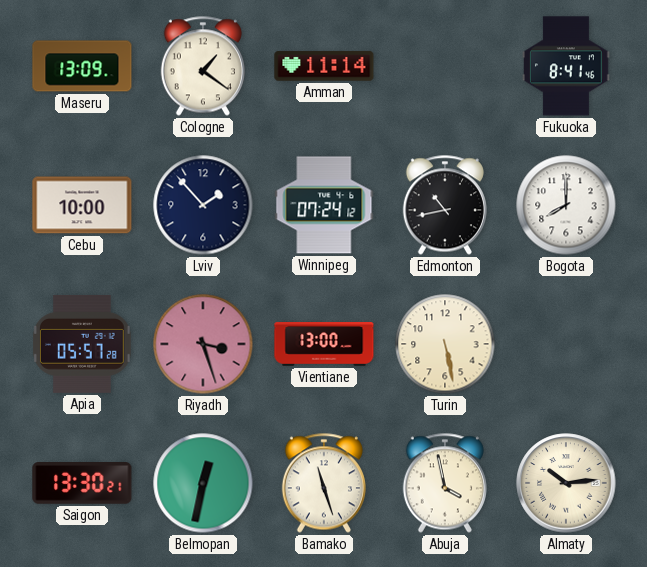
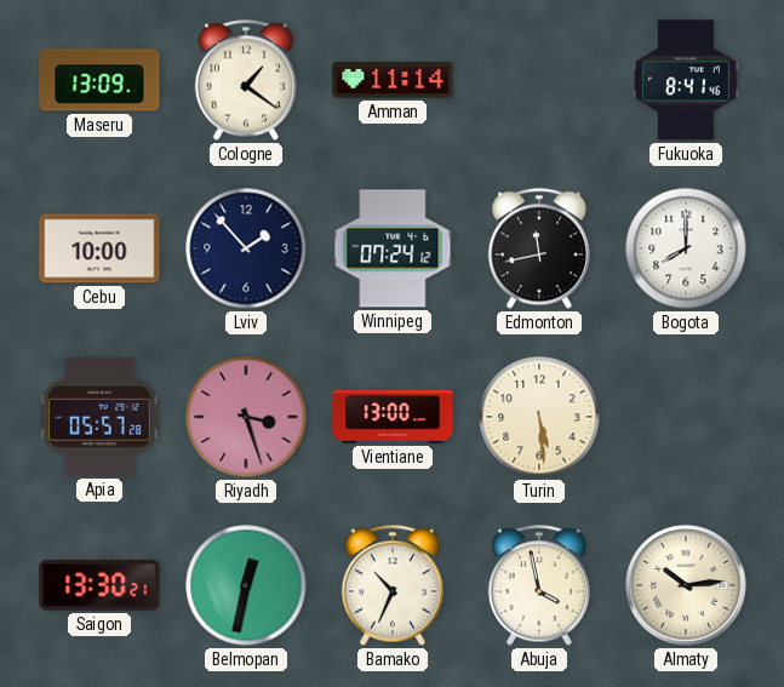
Edmonton: 10:43 -> 11:43 (539, 248)
Turin: 5:28 -> 5:29 (539, 417)
Bamako: 11:27 -> 10:34 (393, 585)
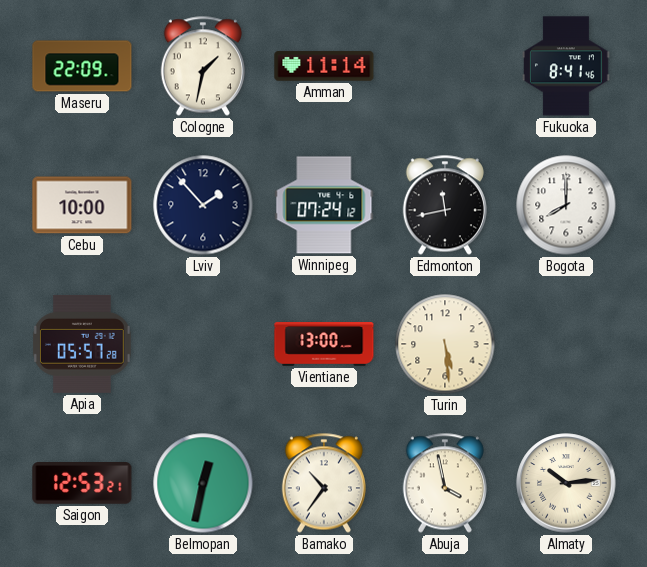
Maseru: 13:09 -> 22:09 (82, 66)
Cologne: 1:21 -> 1:32 (203, 66)
Riyadh: 3:27 -> none (246, 417)
Saigon: 13:30 -> 12:53 (82, 484)
Bamako: 10:34 -> 10:36 (324, 483)
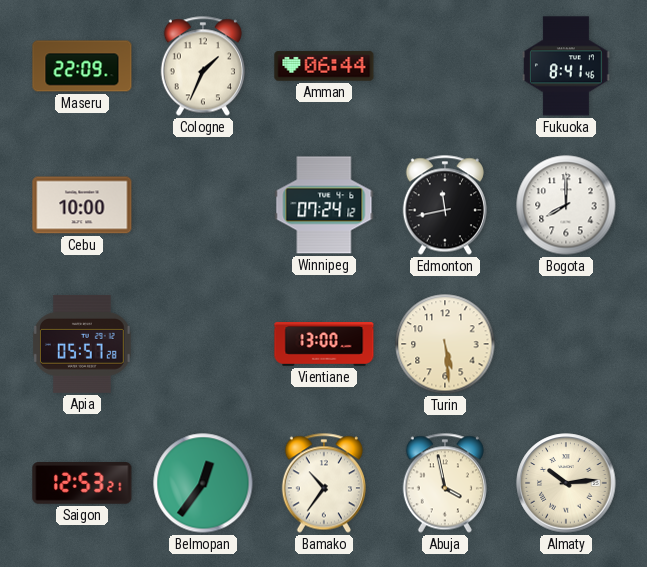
Cologne: 1:32 -> 1:34 (203, 66)
Amman: 11:14 -> 06:44 (324, 66)
Lviv: 1:53 -> none (203, 205)
Belmopan: 12:32 -> 12:36 (203, 483)
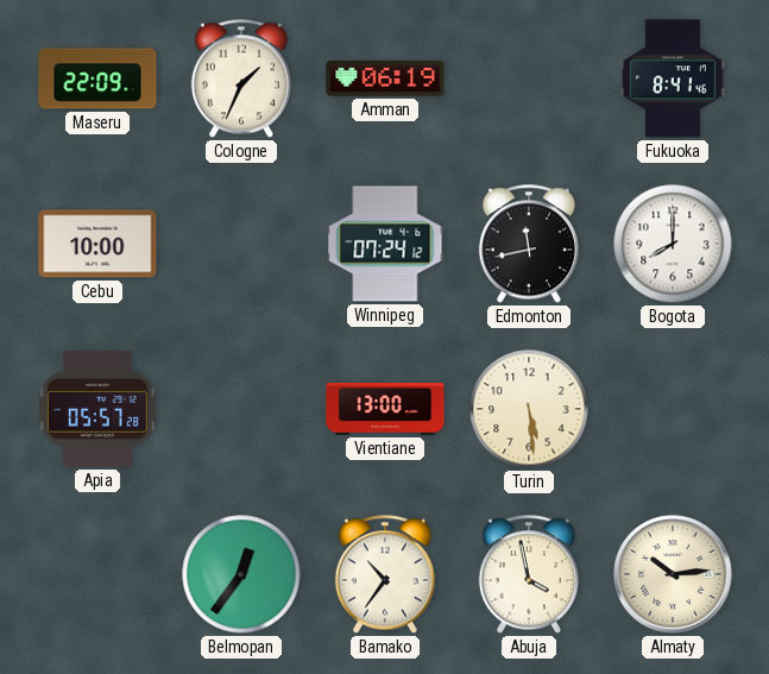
Amman: 06:44 -> 06:19 (385, 78)
Saigon: 12:53 -> none (82, 484)
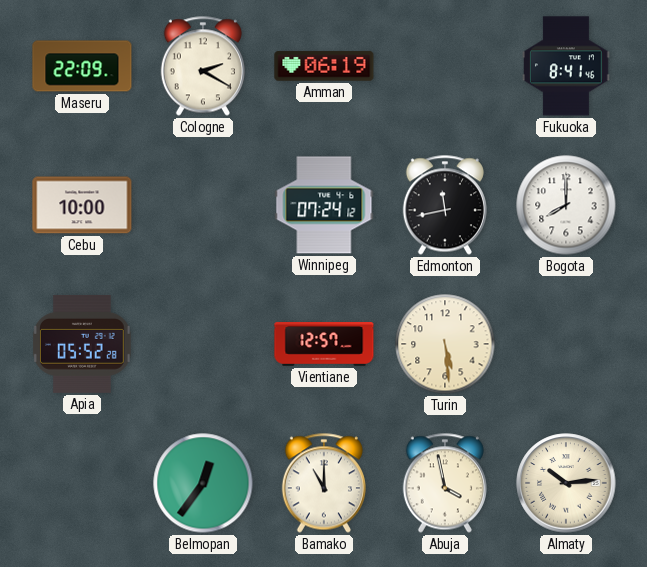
Cologne: 1:34 -> 2:20 (203, 66)
Apia: 05:57 -> 05:52 (82, 344)
Vientiane: 13:00 -> 12:57 (324, 345)
Bamako: 10:36 -> 11:00 (324, 483)
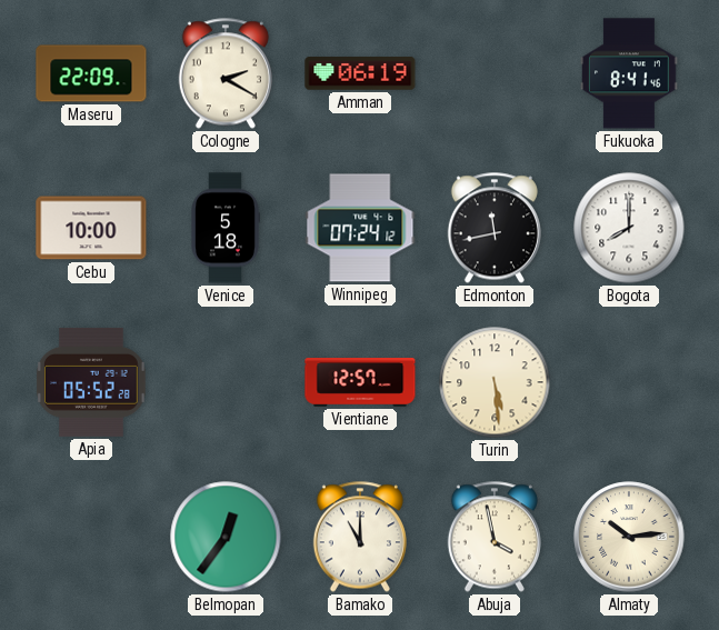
Venice: none -> 5:18 (226, 228)
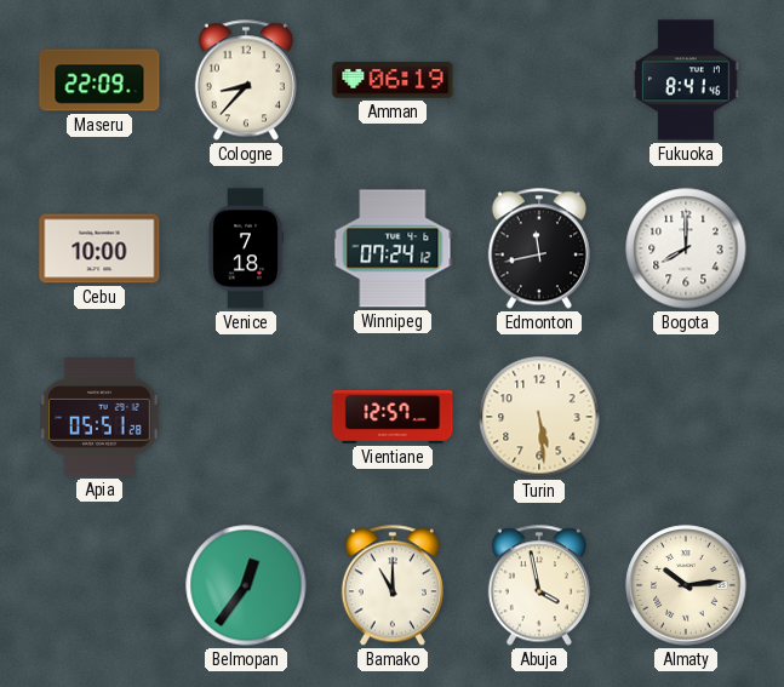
Cologne: 2:20 -> 8:37 (246, 80)
Venice: 5:18 -> 7:18 (246, 248)
Apia: 05:52 -> 05:51 (99, 417)
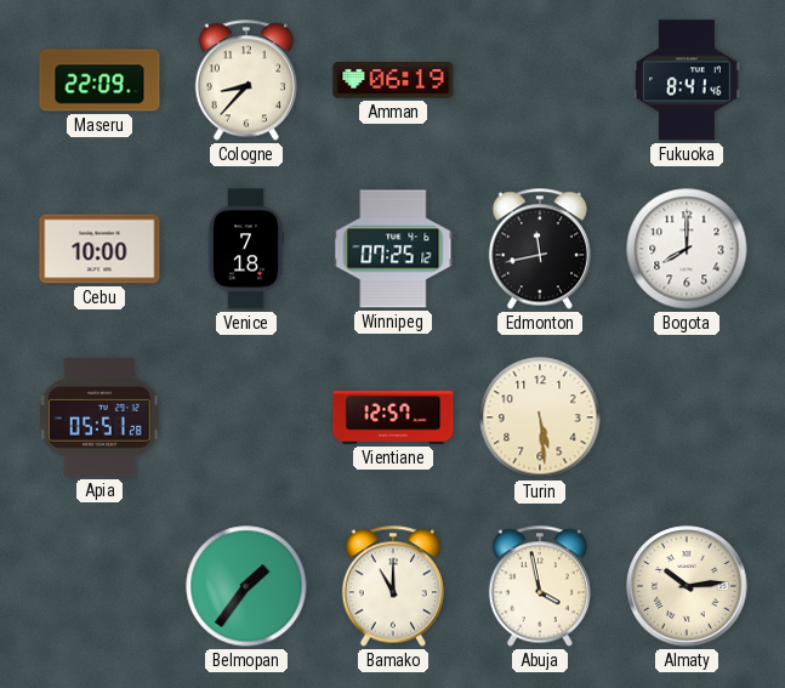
Winnipeg: 07:24 -> 07:25 (393, 249)
Belmopan: 12:36 -> 1:36 (246, 586)
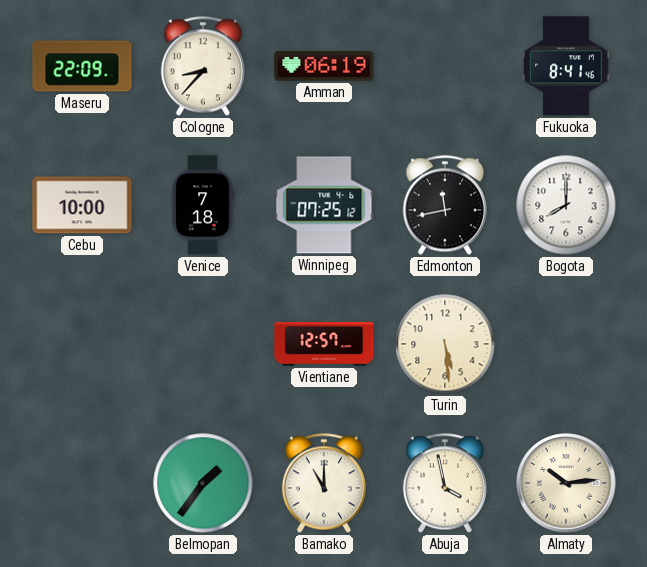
Apia: 05:51 -> none (99, 417)
